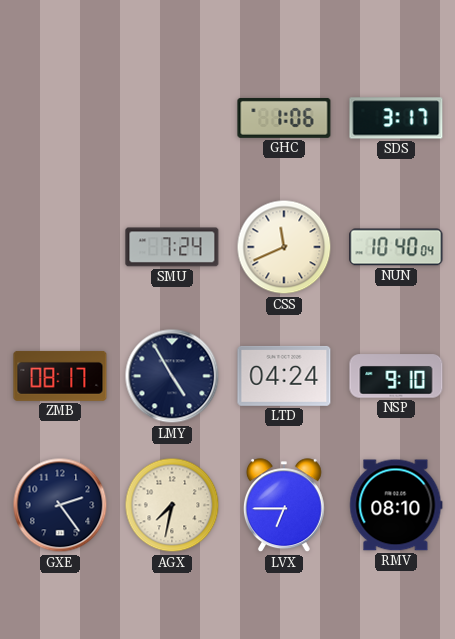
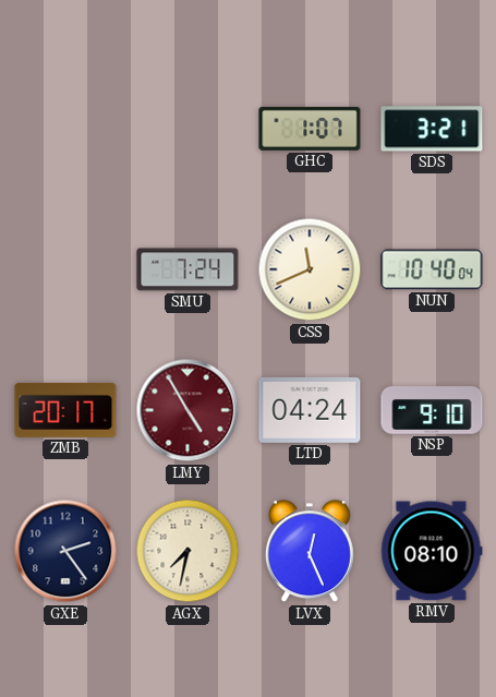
GHC: 1:06 -> 1:07 (310, 129)
SDS: 3:17 -> 3:21 (432, 129)
ZMB: 08:17 -> 20:17 (65, 410)
LMY dial: navy -> burgundy (187, 410)
LVX: 6:45 -> 12:26 (310, 552)
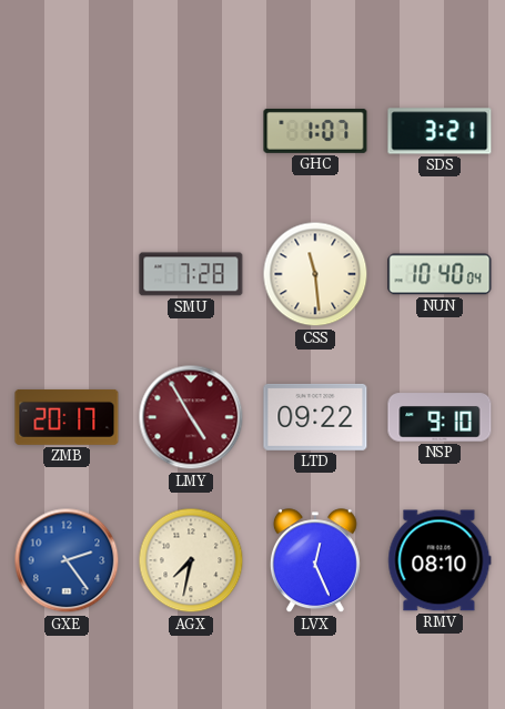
SMU: 7:24 -> 7:28 (191, 274)
CSS: 11:41 -> 11:29 (315, 274)
LTD: 04:24 -> 09:22 (315, 417)
GXE dial: navy -> blue (67, 560)
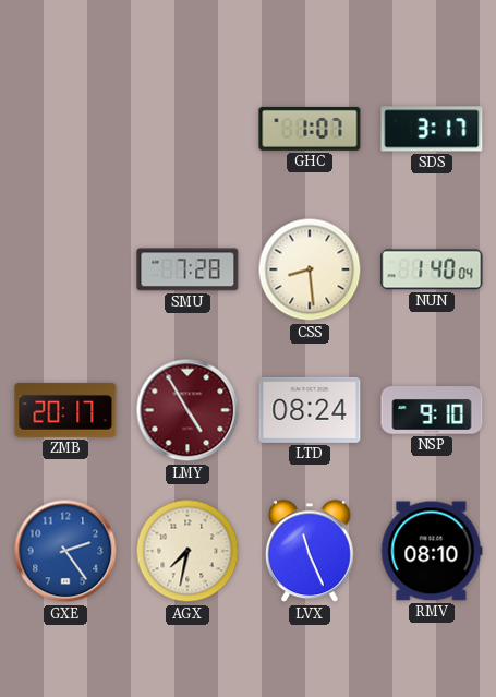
SDS: 3:21 -> 3:17 (432, 129)
CSS: 11:29 -> 8:29 (310, 269)
NUN: 10:40 -> 1:40 (432, 269)
LTD: 09:22 -> 08:24 (310, 410)
LVX: 12:26 -> 11:26 (310, 552)
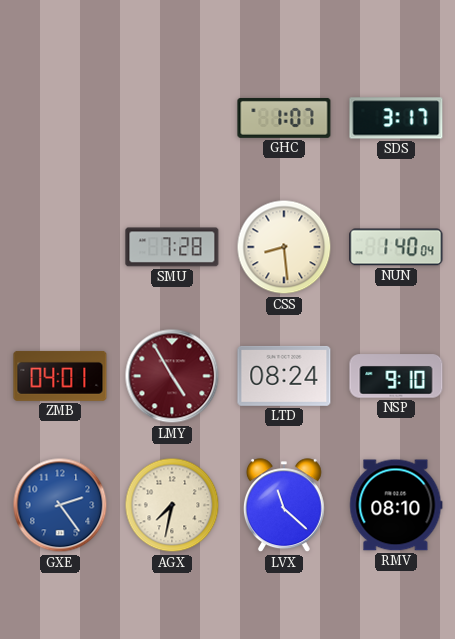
ZMB: 20:17 -> 04:01 (60, 376)
LVX: 11:26 -> 11:22 (284, 506)
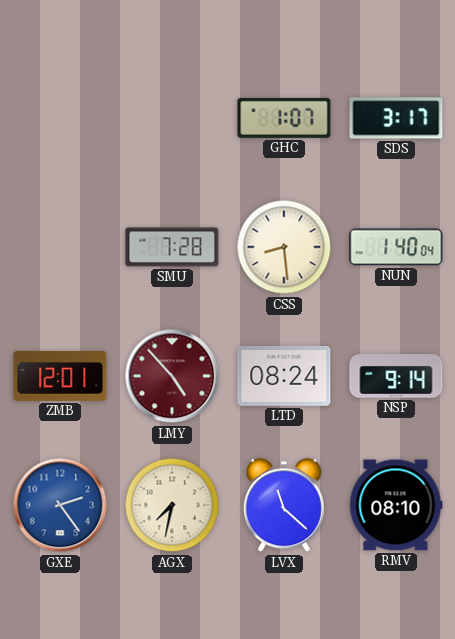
ZMB: 04:01 -> 12:01 (60, 376)
LMY: 4:55 -> 4:53 (172, 376)
NSP: 9:10 -> 9:14 (396, 376)
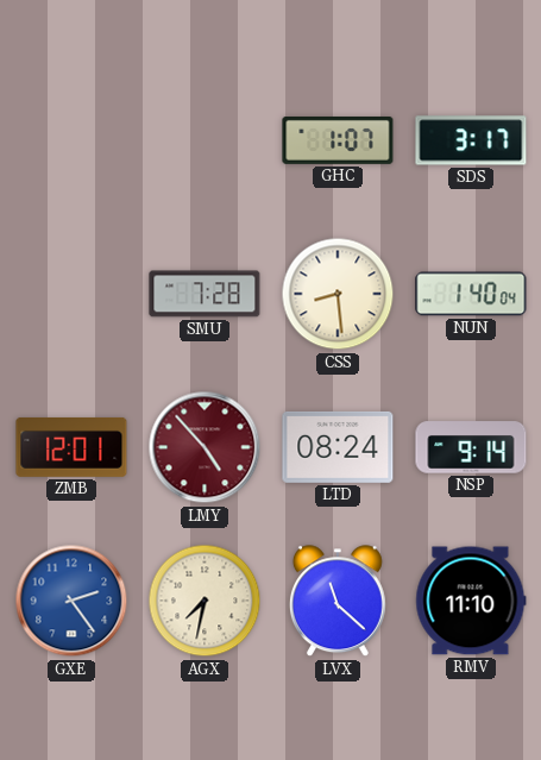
RMV: 08:10 -> 11:10 (471, 601)
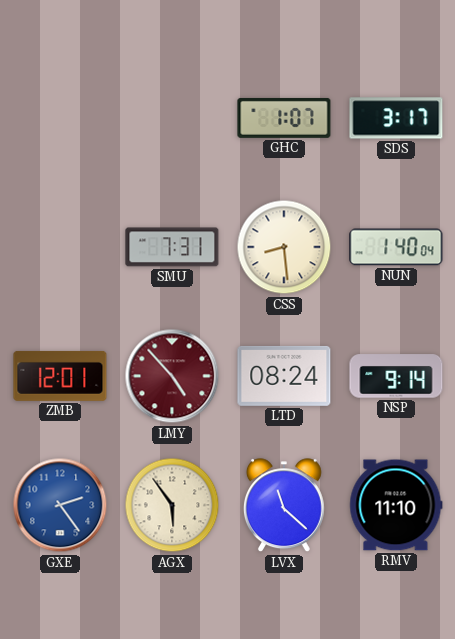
SMU: 7:28 -> 7:31 (172, 247)
AGX: 7:32 -> 5:54 (172, 505)
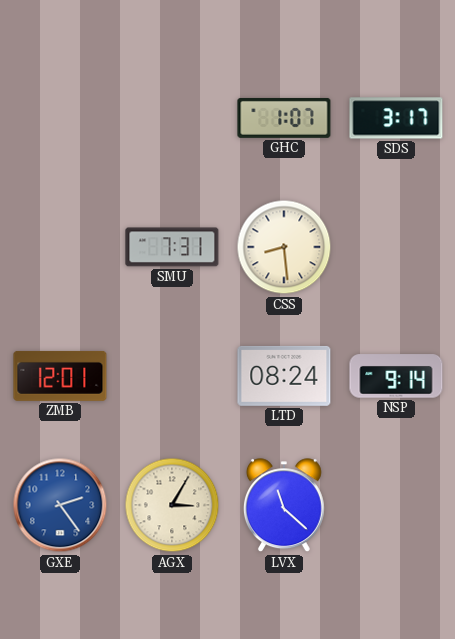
NUN: 1:40 -> none (396, 247)
LMY: 4:53 -> none (172, 376)
AGX: 5:54 -> 3:05 (172, 505)
RMV: 11:10 -> none (396, 505)
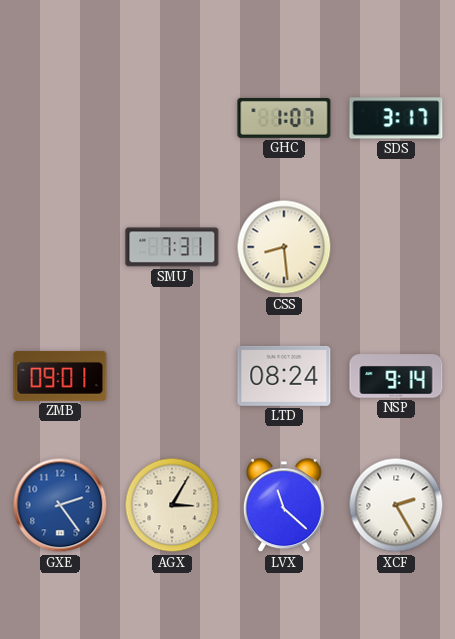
ZMB: 12:01 -> 09:01 (60, 376)
XCF: none -> 2:25 (396, 505)
